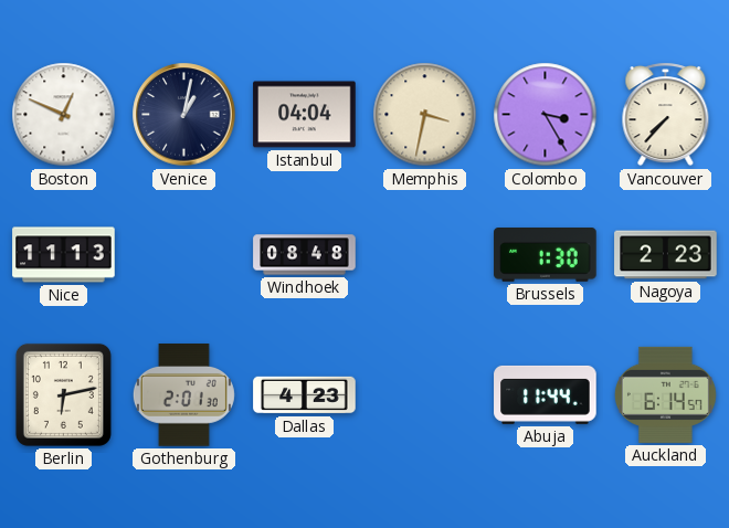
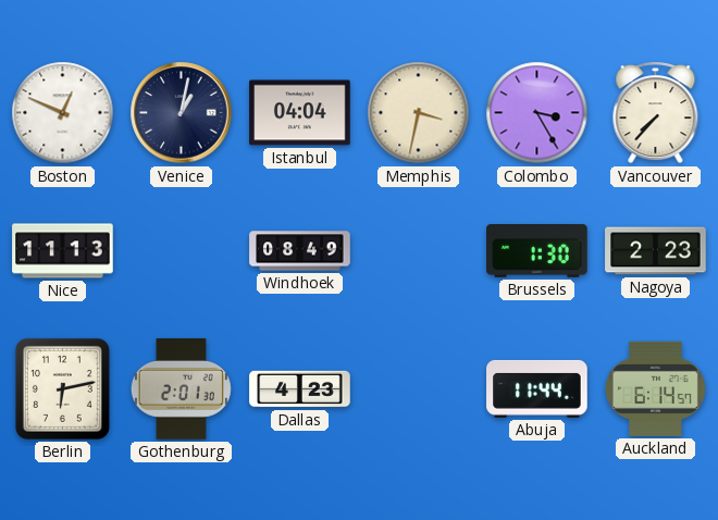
Windhoek: 08:48 -> 08:49 (300, 251)
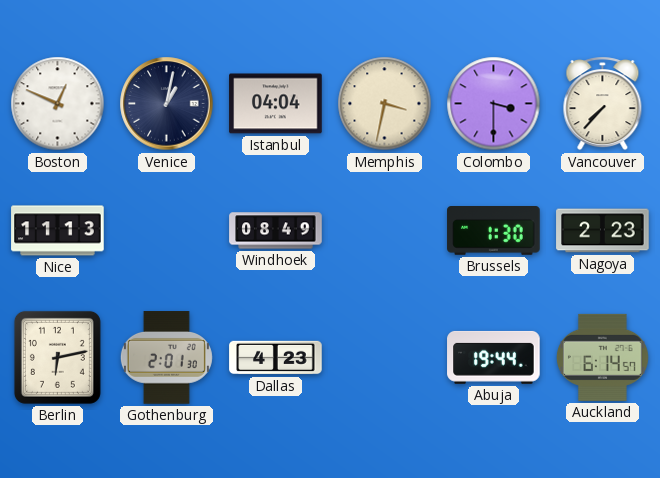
Colombo: 3:25 -> 3:30 (494, 104)
Abuja: 11:44 -> 19:44 (494, 357)
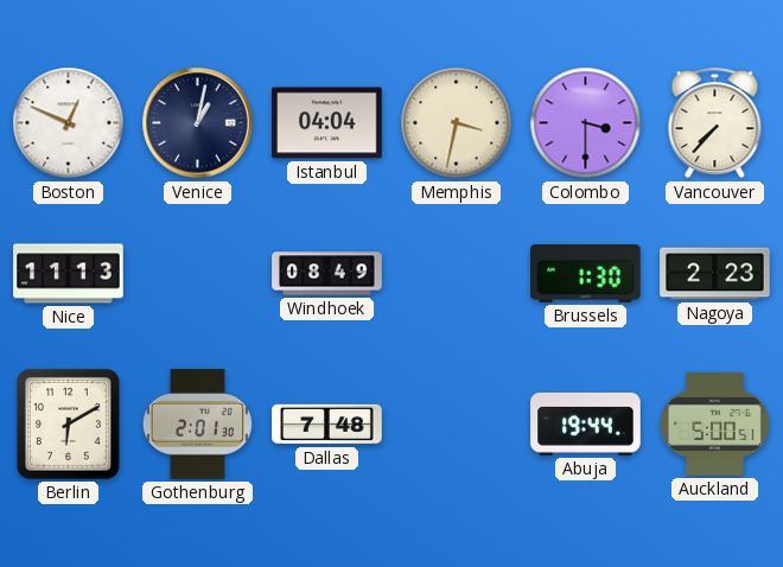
Berlin: 6:13 -> 6:10 (68, 423)
Dallas: 4:23 -> 7:48 (327, 425)
Auckland: 6:14 -> 5:00 (714, 423)
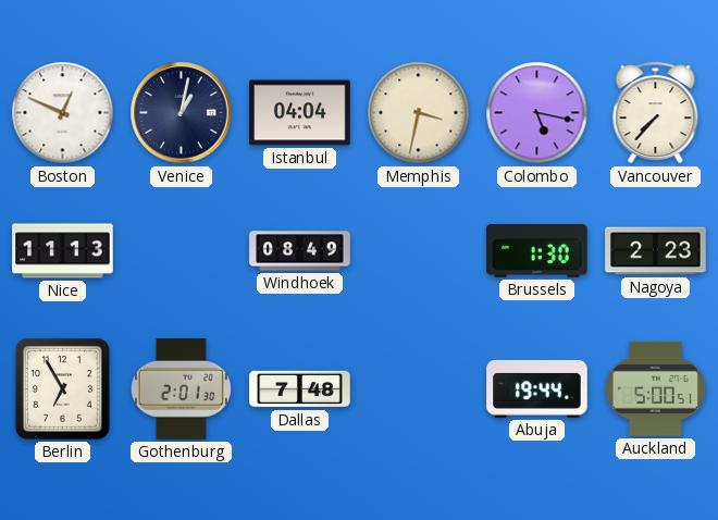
Colombo: 3:30 -> 5:17 (537, 113)
Berlin: 6:10 -> 6:55 (62, 388)
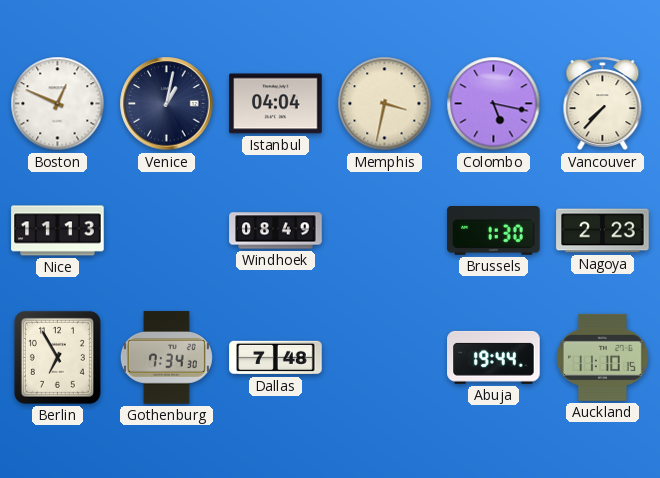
Gothenburg: 2:01 -> 7:34 (166, 358)
Auckland: 5:00 -> 11:10 (602, 357)
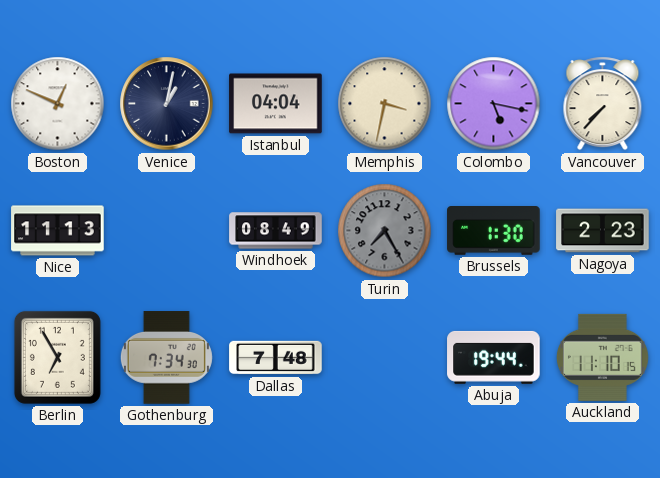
Turin: none -> 7:25 (385, 231)
